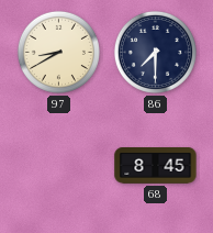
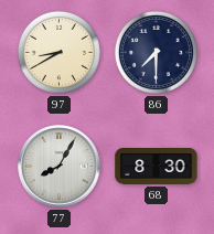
77: none -> 8:05 (60, 167)
68: 8:45 -> 8:30 (157, 167)
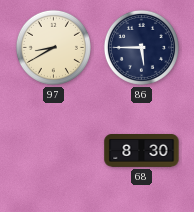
86: 7:30 -> 5:45 (141, 47)
77: 8:05 -> none (60, 167)
